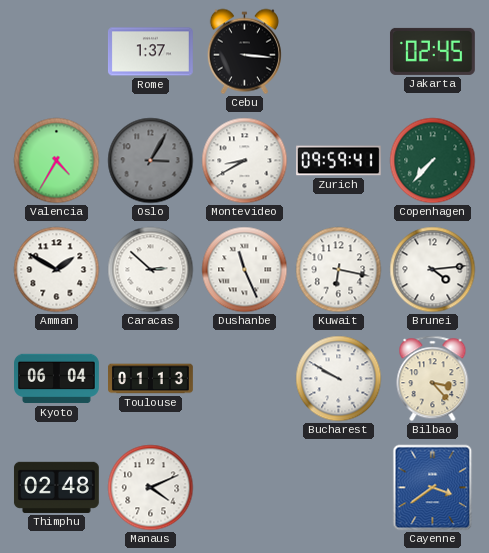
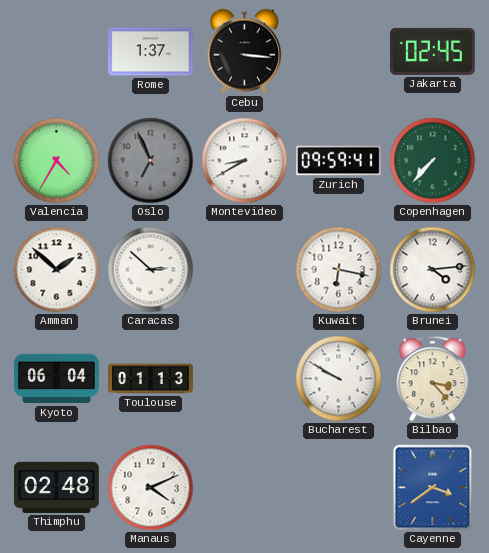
Oslo: 3:05 -> 6:56 (151, 161)
Amman: 1:50 -> 1:52 (57, 270)
Dushanbe: 11:26 -> none (245, 270)
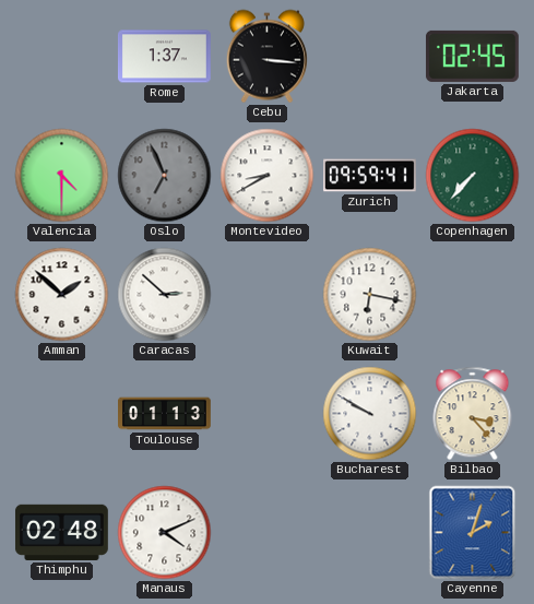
Valencia: 4:35 -> 4:30 (62, 176)
Brunei: 4:14 -> none (433, 270)
Kyoto: 06:04 -> none (57, 379)
Cayenne: 3:39 -> 2:03 (473, 533)
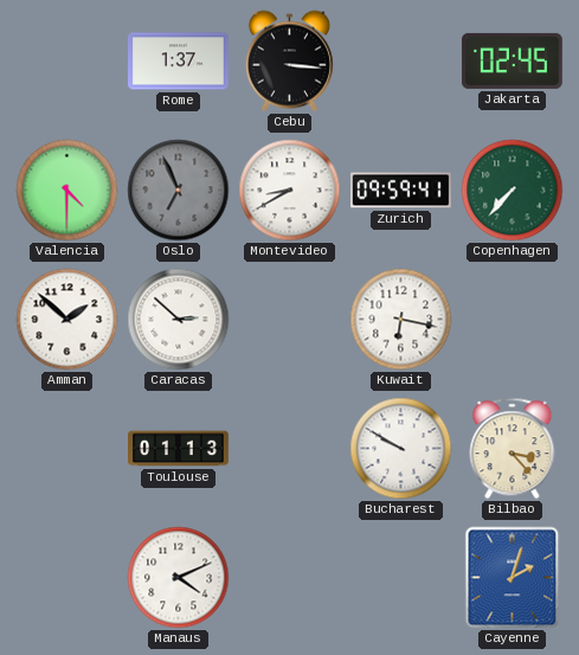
Thimphu: 02:48 -> none (61, 532)
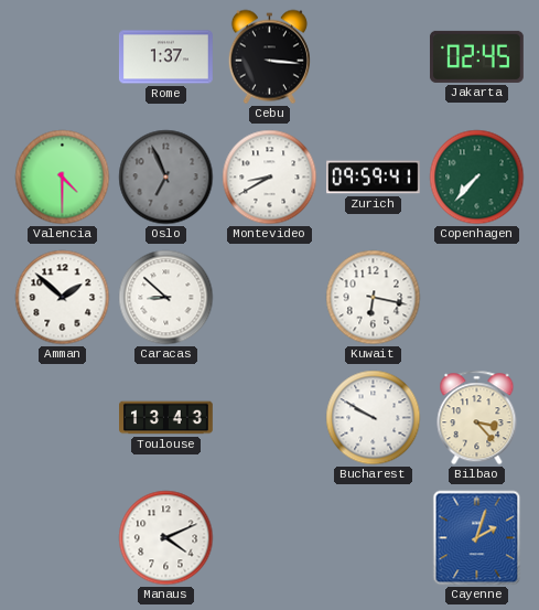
Caracas: 2:52 -> 8:52 (166, 298)
Toulouse: 01:13 -> 13:43 (166, 418)
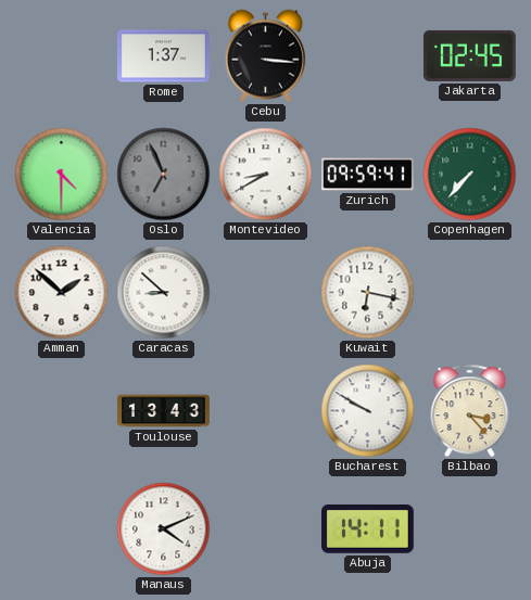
Abuja: none -> 14:11 (367, 528)
Cayenne: 2:03 -> none (477, 538)
